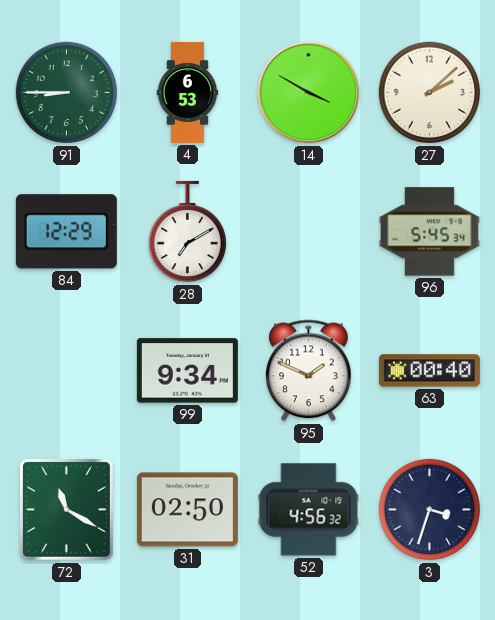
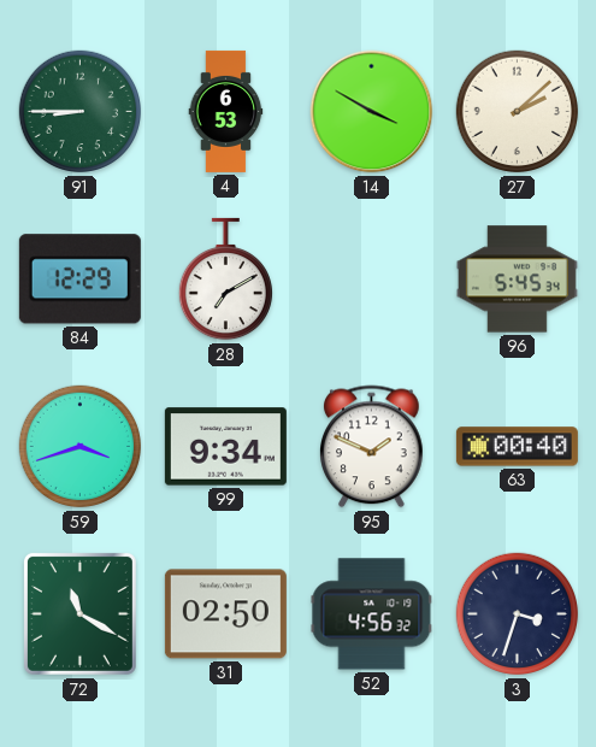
59: none -> 3:42 (81, 447)
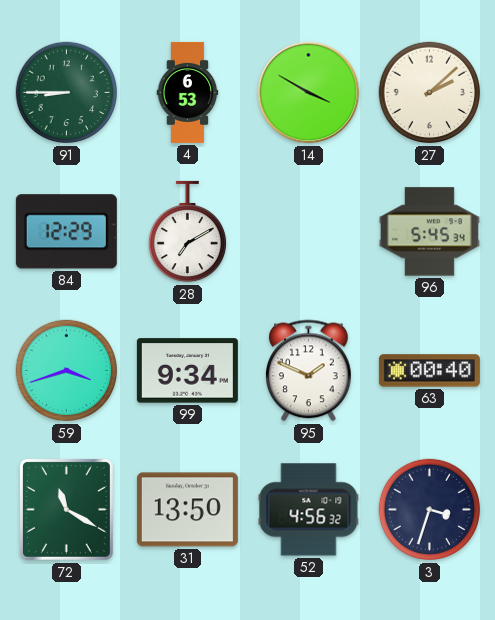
31: 02:50 -> 13:50 (187, 510)
